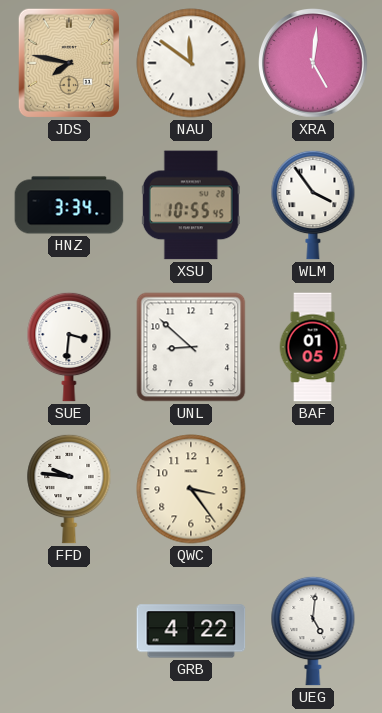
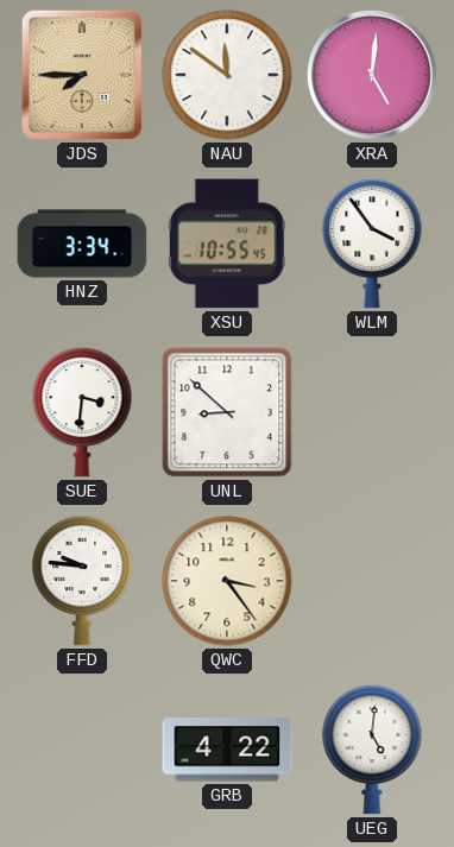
JDS: 7:47 -> 7:45 (82, 75)
BAF: 01:05 -> none (313, 347)
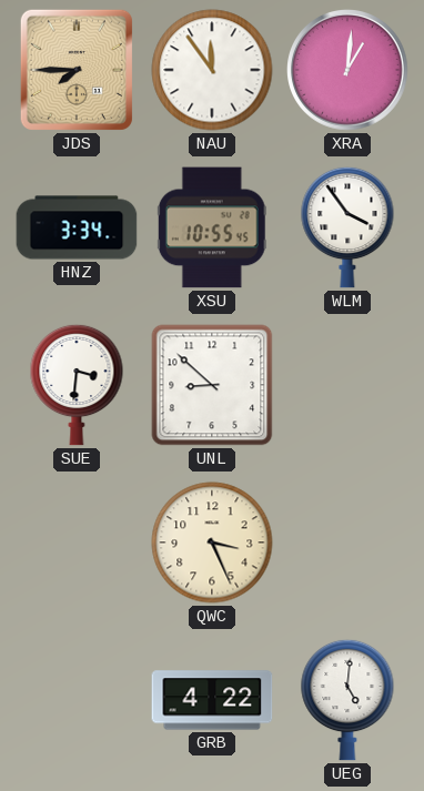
NAU: 11:51 -> 11:54 (212, 70)
XRA: 5:01 -> 1:01 (349, 71)
FFD: 9:46 -> none (82, 581)
QWC: 3:24 -> 3:26 (212, 542)
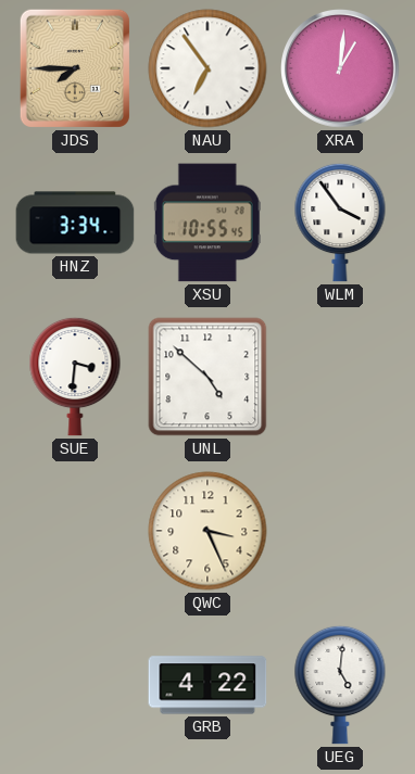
NAU: 11:54 -> 6:54 (207, 68)
UNL: 8:52 -> 4:52 (207, 377)
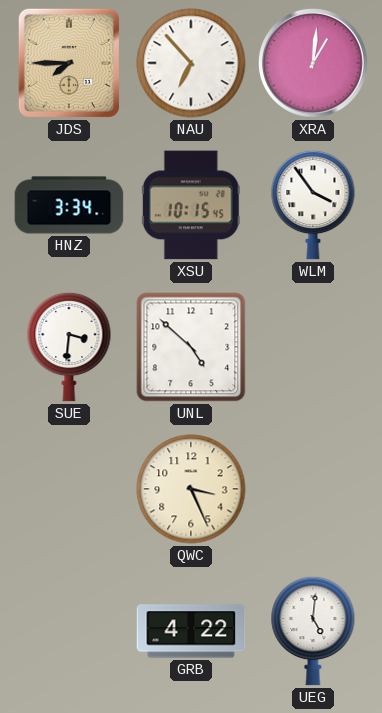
NAU: 6:54 -> 6:53 (191, 63)
XSU: 10:55 -> 10:15 (191, 205)
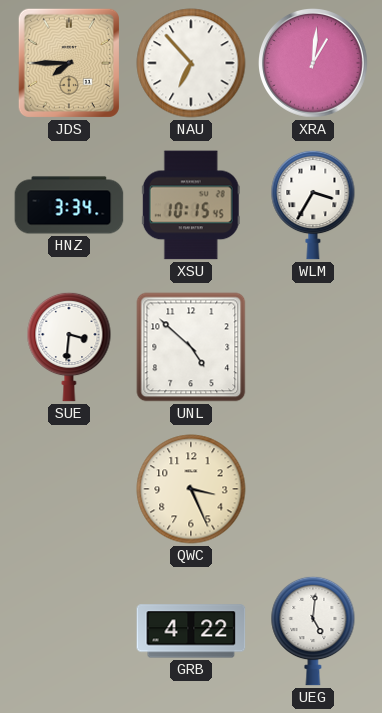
WLM: 3:54 -> 3:35 (313, 205)
